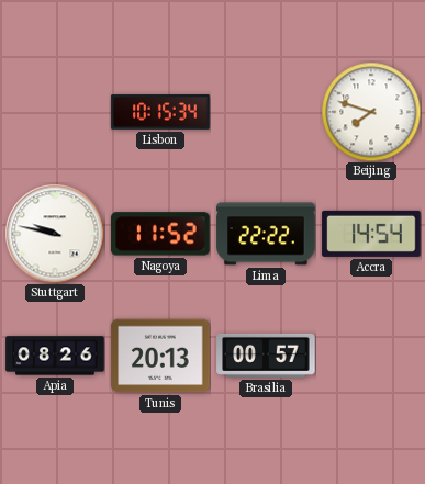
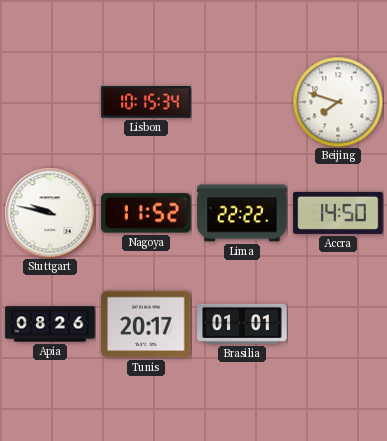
Accra: 14:54 -> 14:50 (338, 213)
Tunis: 20:13 -> 20:17 (146, 324)
Brasilia: 00:57 -> 01:01 (242, 324)
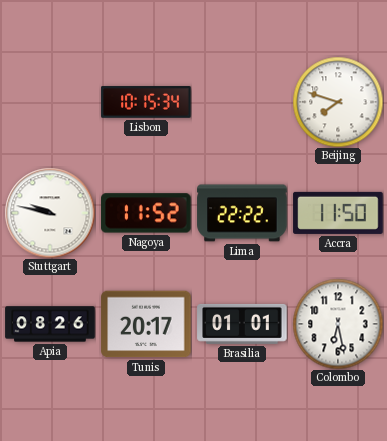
Accra: 14:50 -> 11:50 (338, 213)
Colombo: none -> 6:28 (338, 324)
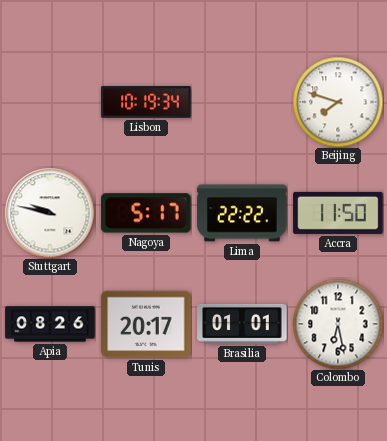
Lisbon: 10:15 -> 10:19 (146, 102)
Nagoya: 11:52 -> 5:17 (146, 213)
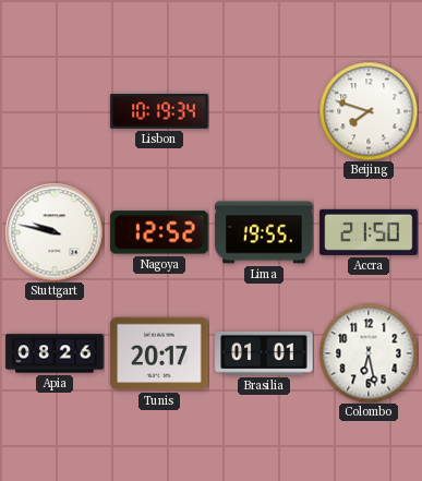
Nagoya: 5:17 -> 12:52 (159, 232)
Lima: 22:22 -> 19:55 (264, 232)
Accra: 11:50 -> 21:50 (369, 232)
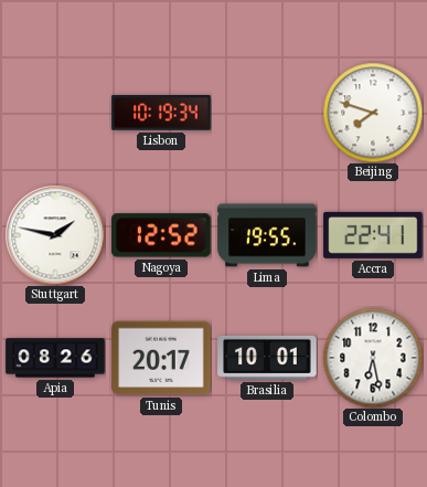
Stuttgart: 9:47 -> 1:47 (55, 235)
Accra: 21:50 -> 22:41 (373, 235)
Brasilia: 01:01 -> 10:01 (267, 358)
